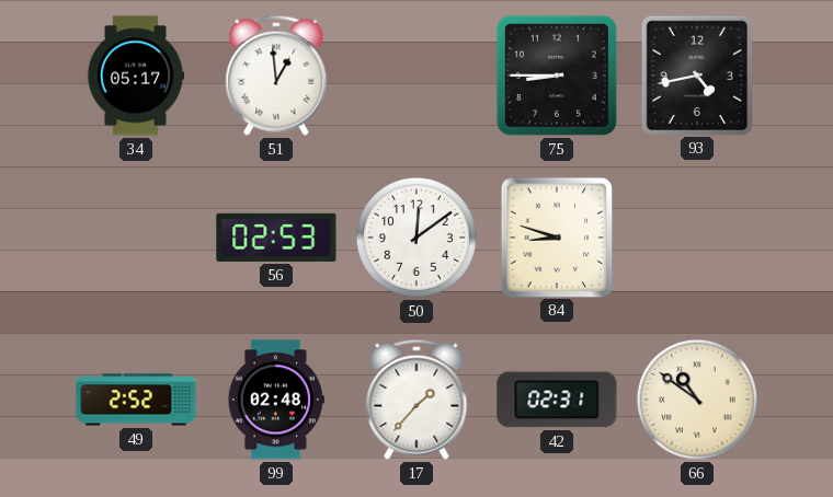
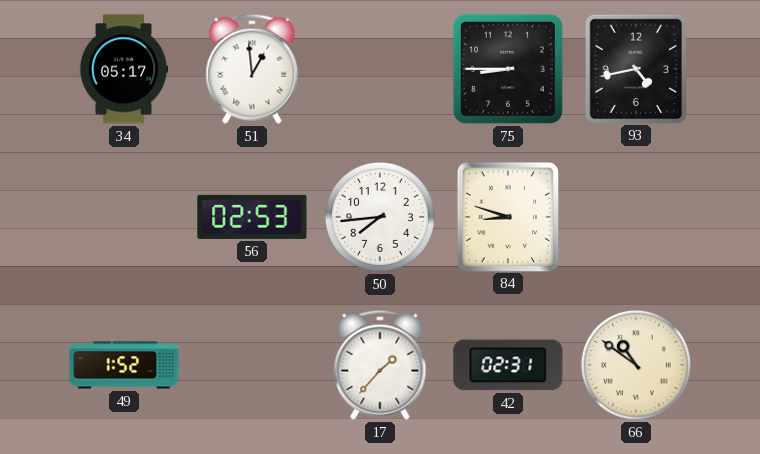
50: 12:09 -> 7:44 (380, 217)
49: 2:52 -> 1:52 (124, 365)
99: 02:48 -> none (276, 400)
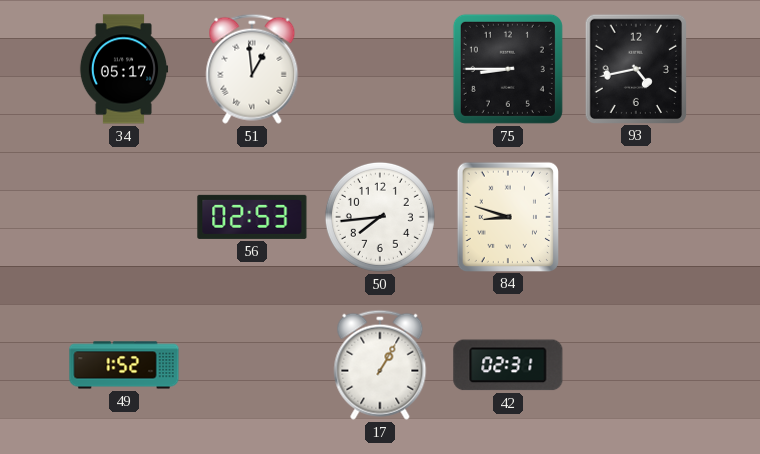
17: 1:37 -> 1:05 (380, 365)
66: 10:51 -> none (636, 365)
